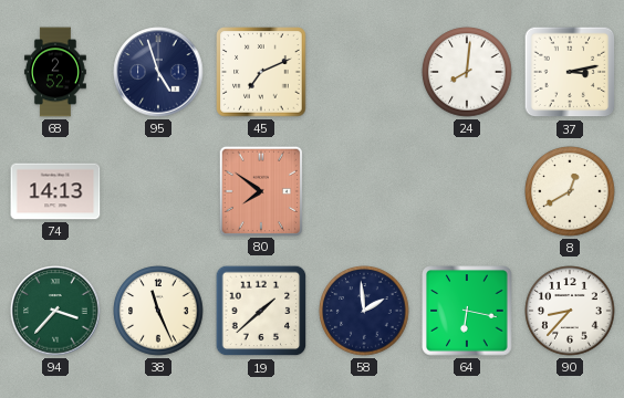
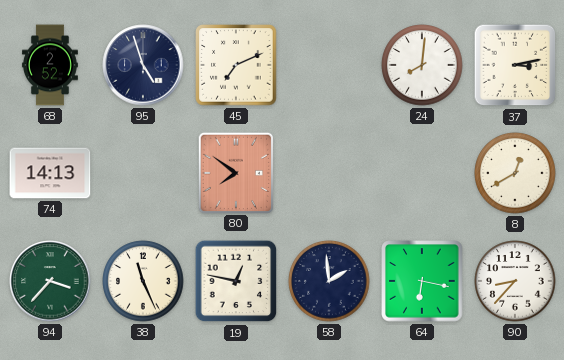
19: 1:38 -> 12:47 (236, 281)
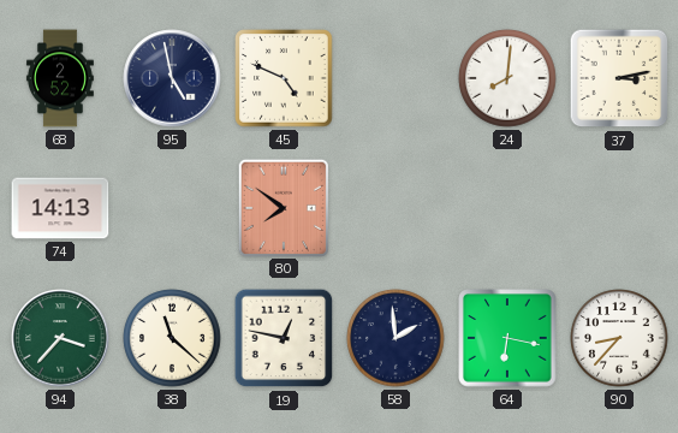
95: 4:57 -> 4:58 (172, 78)
45: 7:11 -> 4:49 (284, 78)
8: 12:40 -> none (515, 173)
38: 11:26 -> 11:22 (172, 338)
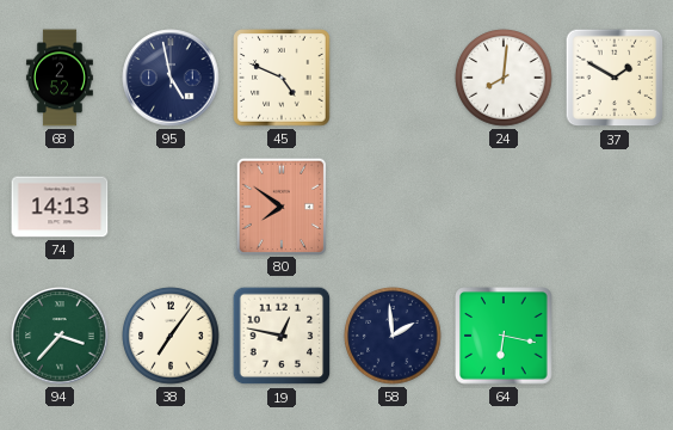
37: 3:13 -> 1:50 (615, 78)
38: 11:22 -> 7:06 (171, 336)
90: 8:37 -> none (619, 338)
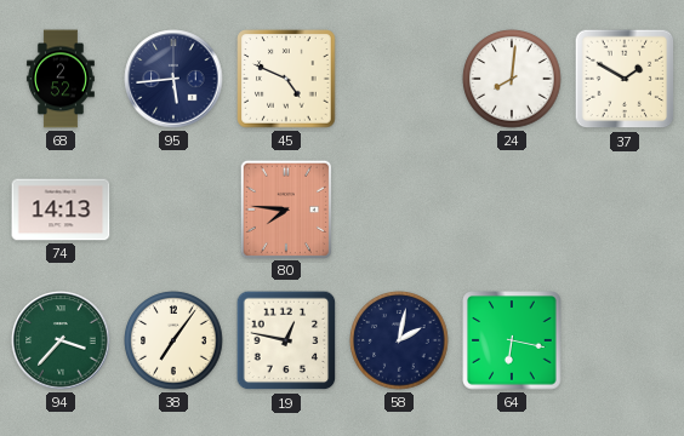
95: 4:58 -> 5:44 (173, 79)
80: 7:51 -> 7:46 (285, 208)
58: 1:59 -> 2:02 (399, 340)
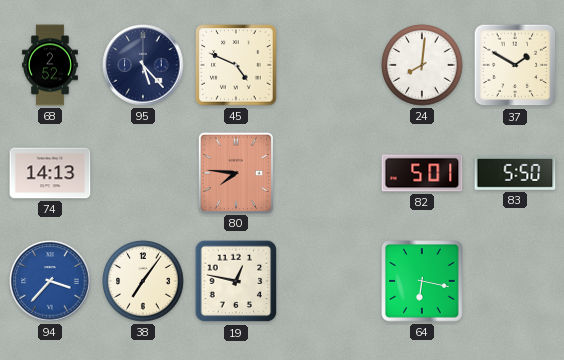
95: 5:44 -> 5:23 (143, 65)
82: none -> 5:01 (422, 173)
83: none -> 5:50 (515, 173)
94 dial: green -> blue (50, 281)
58: 2:02 -> none (399, 340)
